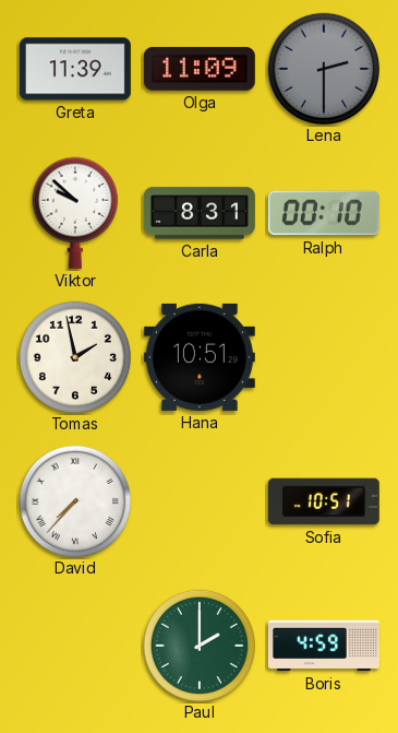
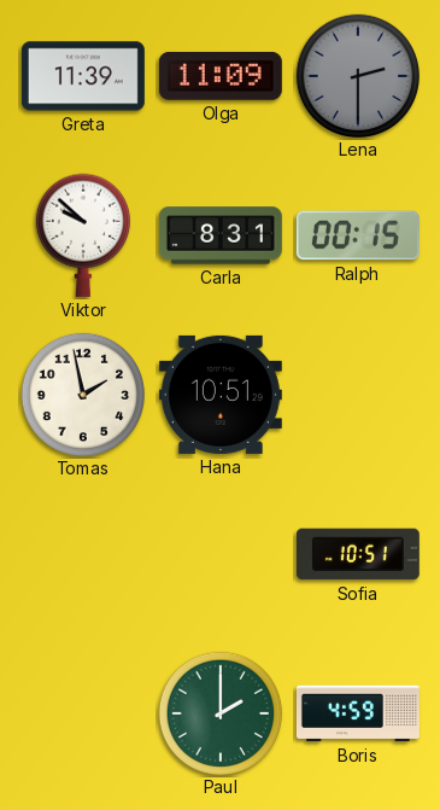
Ralph: 00:10 -> 00:15 (358, 235)
David: 7:37 -> none (74, 500)
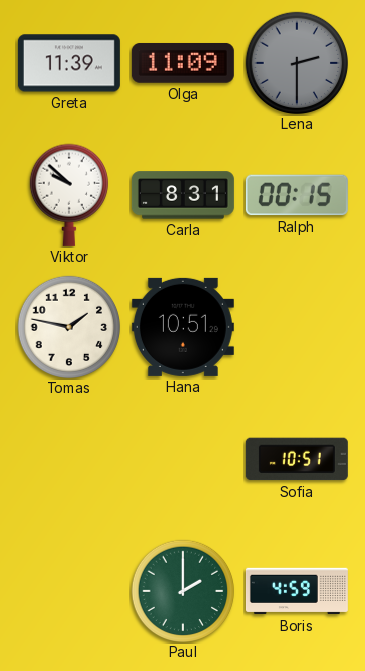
Tomas: 1:58 -> 1:47 (68, 326)
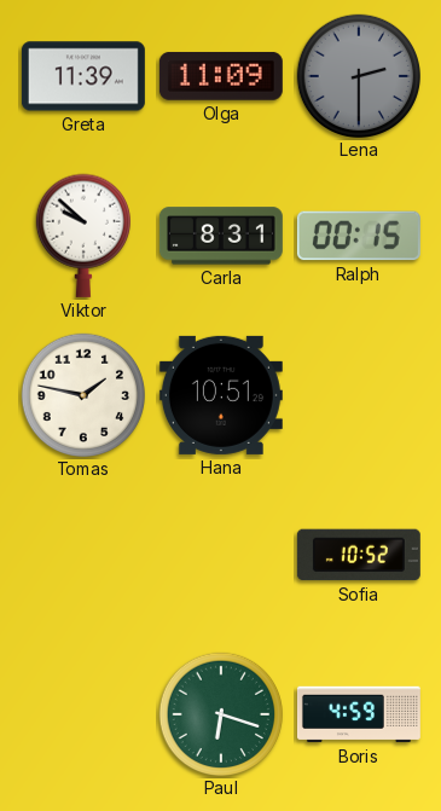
Sofia: 10:51 -> 10:52 (359, 555)
Paul: 2:00 -> 6:18 (220, 713)
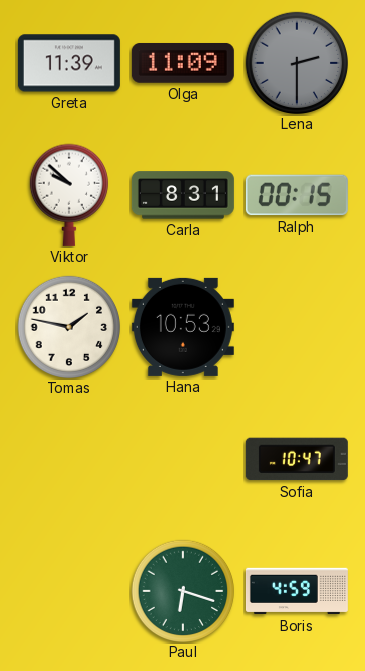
Hana: 10:51 -> 10:53 (183, 327)
Sofia: 10:52 -> 10:47 (297, 459)
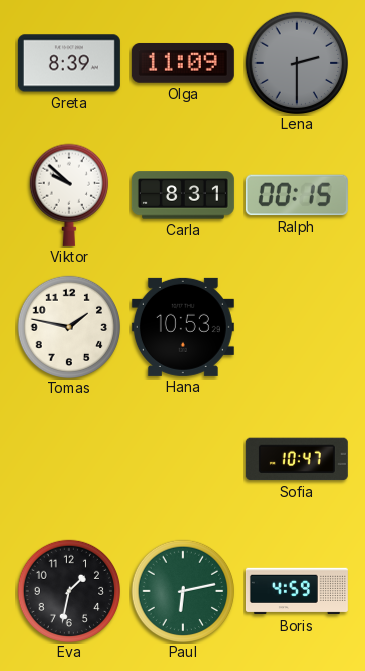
Greta: 11:39 -> 8:39 (69, 63)
Eva: none -> 1:32 (68, 590)
Paul: 6:18 -> 6:13 (182, 590)
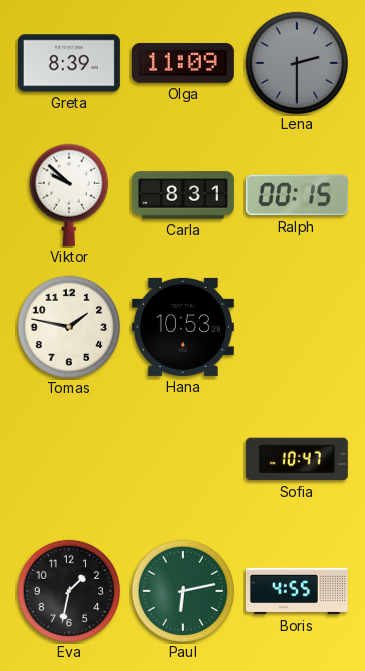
Boris: 4:59 -> 4:55 (297, 591)
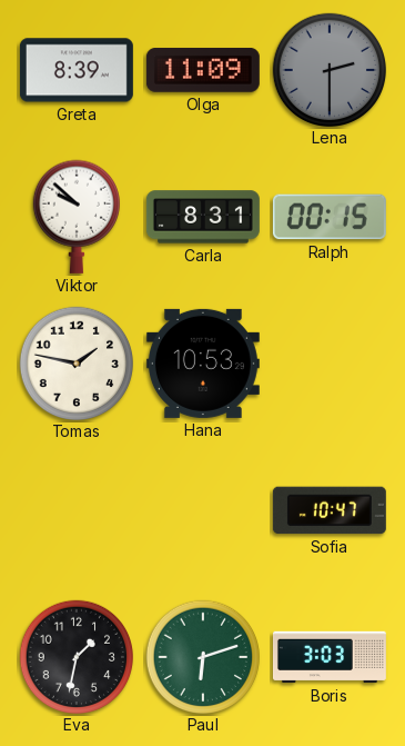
Paul: 6:13 -> 6:12 (202, 656)
Boris: 4:55 -> 3:03 (330, 657)
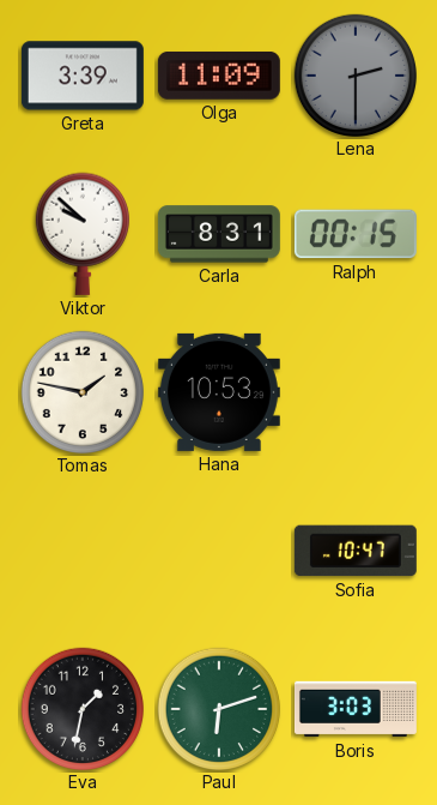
Greta: 8:39 -> 3:39 (83, 76)
